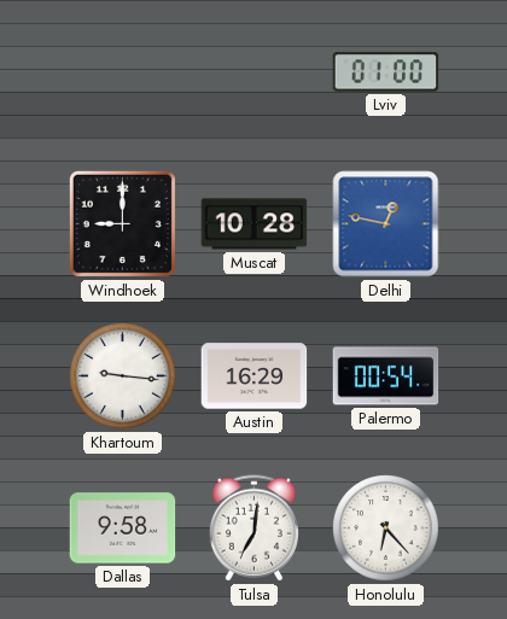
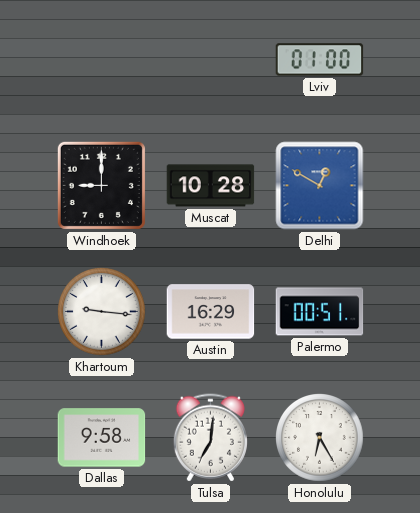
Delhi: 12:47 -> 12:50 (320, 186)
Palermo: 00:54 -> 00:51 (320, 312)
Honolulu: 6:23 -> 6:25 (320, 438)
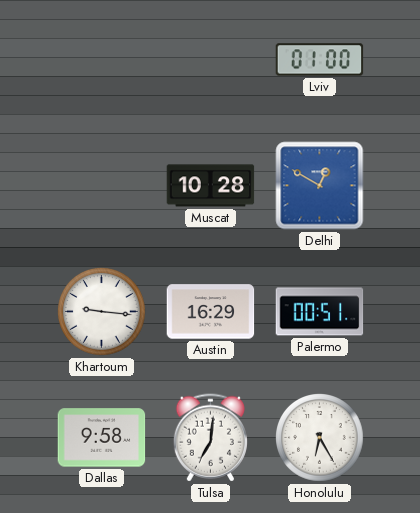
Windhoek: 9:00 -> none (101, 185)
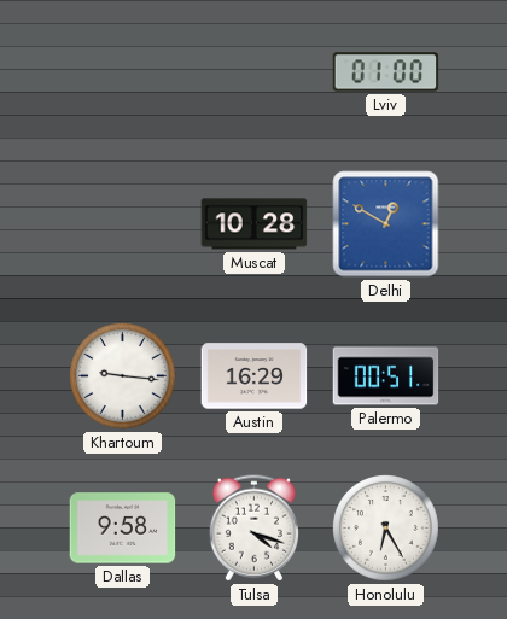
Tulsa: 7:01 -> 4:18 (253, 529)
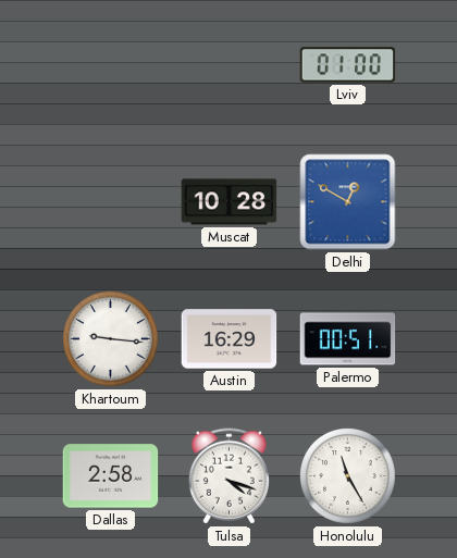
Dallas: 9:58 -> 2:58 (111, 476)
Honolulu: 6:25 -> 11:25 (348, 476)
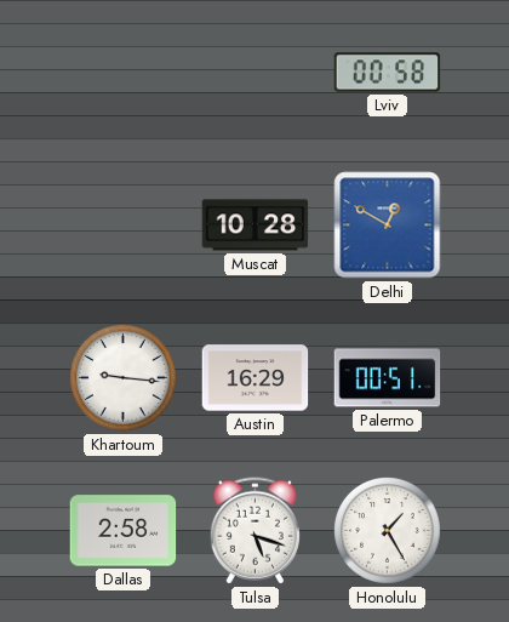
Lviv: 01:00 -> 00:58 (388, 73)
Tulsa: 4:18 -> 5:18 (254, 531)
Honolulu: 11:25 -> 1:25 (388, 531)
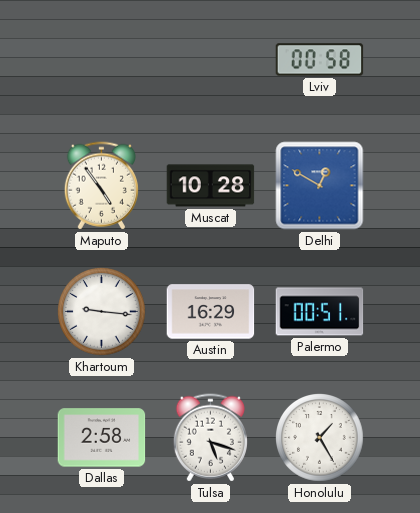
Maputo: none -> 4:54 (101, 186)
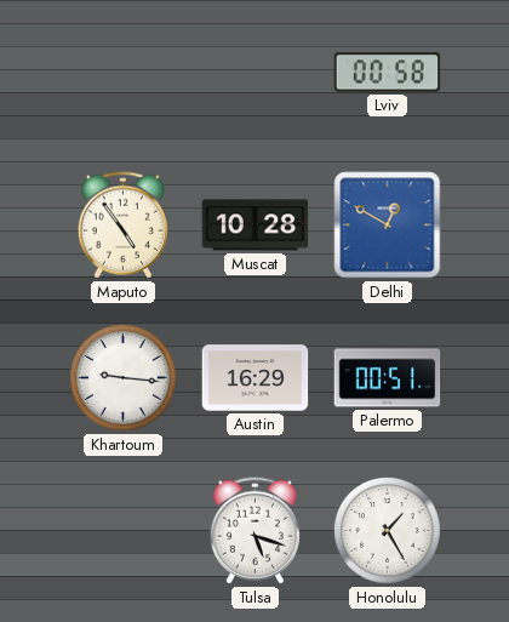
Dallas: 2:58 -> none (102, 438)
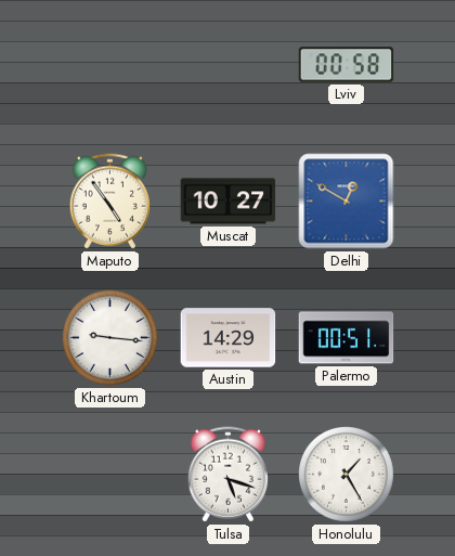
Muscat: 10:28 -> 10:27 (229, 202)
Austin: 16:29 -> 14:29 (229, 338)
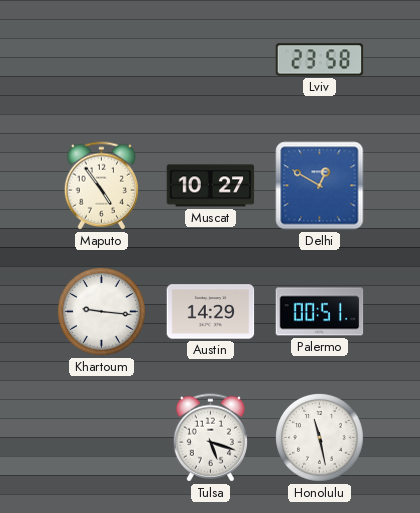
Lviv: 00:58 -> 23:58 (320, 60)
Honolulu: 1:25 -> 11:28 (320, 438)
